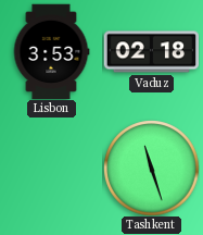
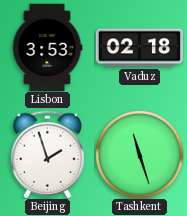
Beijing: none -> 1:57 (47, 154)
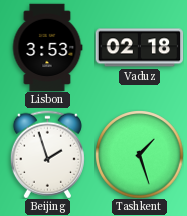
Tashkent: 11:27 -> 1:27 (139, 154)
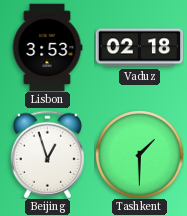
Beijing: 1:57 -> 12:57 (47, 154)
Tashkent: 1:27 -> 1:30 (139, 154)
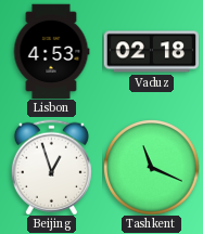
Lisbon: 3:53 -> 4:53 (51, 51)
Tashkent: 1:30 -> 11:19 (151, 167)
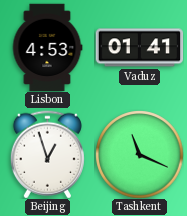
Vaduz: 02:18 -> 01:41 (139, 48)
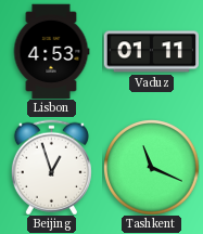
Vaduz: 01:41 -> 01:11 (151, 52)
